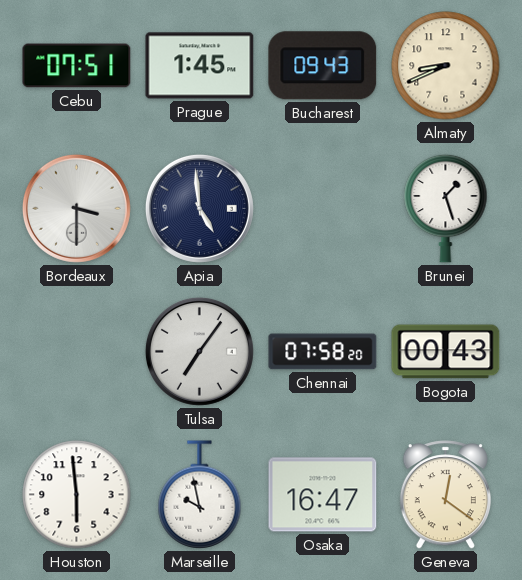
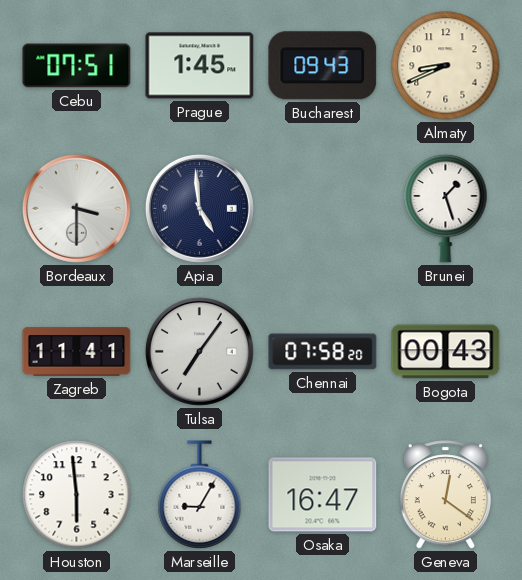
Zagreb: none -> 11:41 (77, 352)
Marseille: 9:58 -> 9:05 (200, 495)
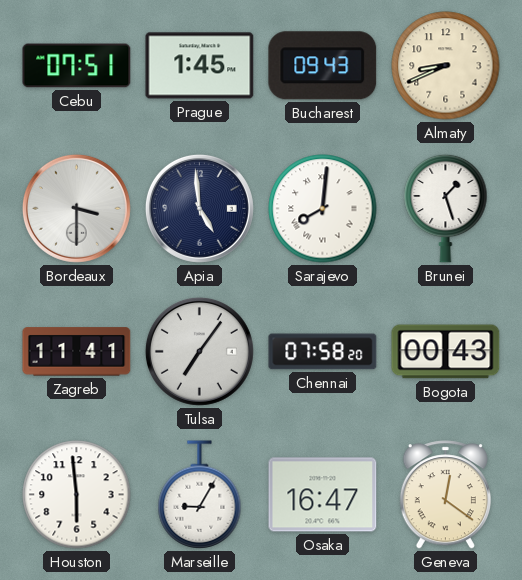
Sarajevo: none -> 8:01 (323, 209)
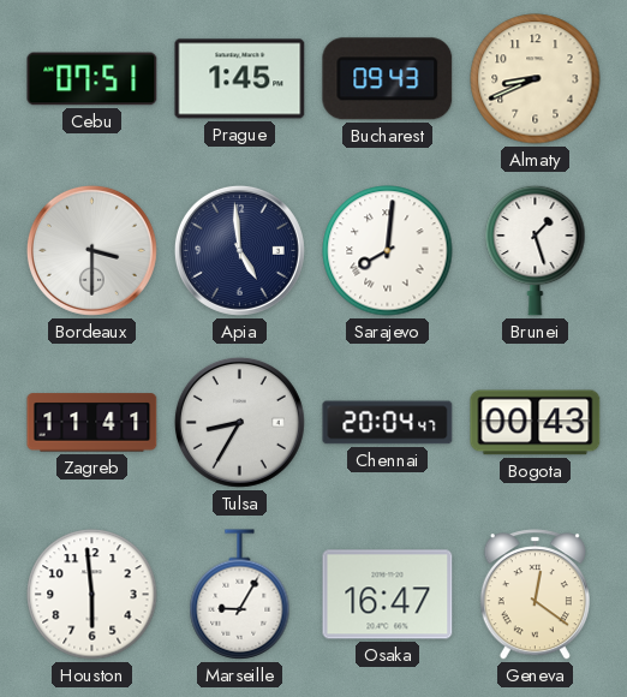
Tulsa: 7:06 -> 8:35 (239, 422)
Chennai: 07:58 -> 20:04 (388, 423)
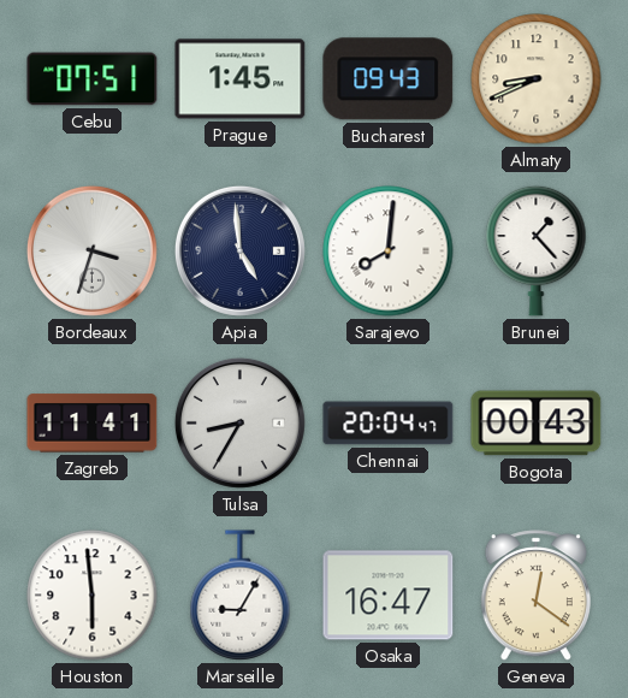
Bordeaux: 3:30 -> 3:33 (91, 250)
Brunei: 1:27 -> 1:23 (537, 250)
